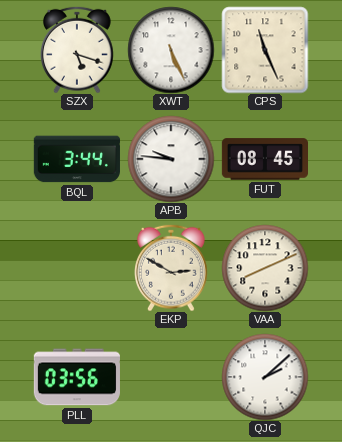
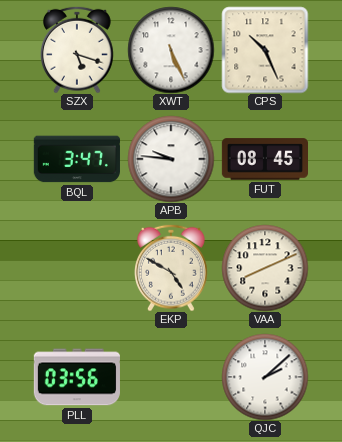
CPS: 11:26 -> 10:26 (265, 50)
BQL: 3:44 -> 3:47 (77, 159)
EKP: 2:50 -> 4:50 (172, 268)
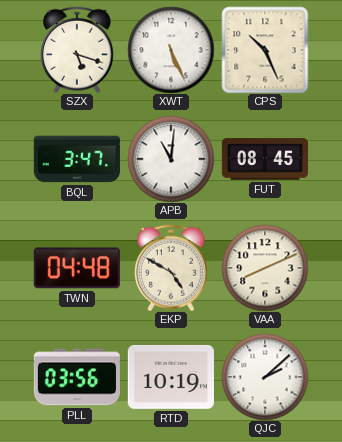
APB: 9:46 -> 11:01 (171, 159)
TWN: none -> 04:48 (77, 268)
RTD: none -> 10:19 (171, 377)
